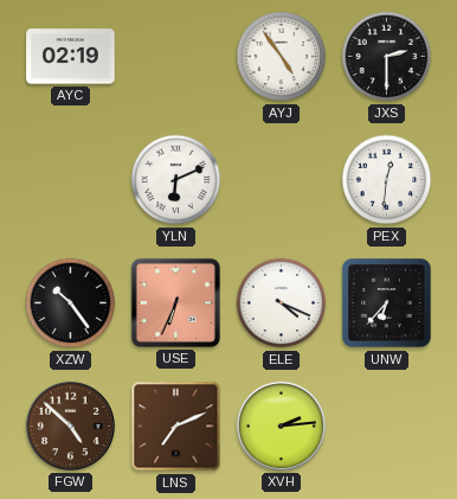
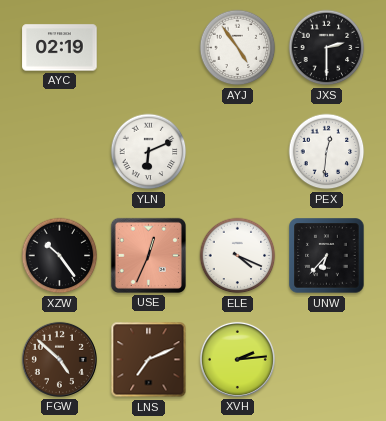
USE: 6:34 -> 12:34 (148, 255)
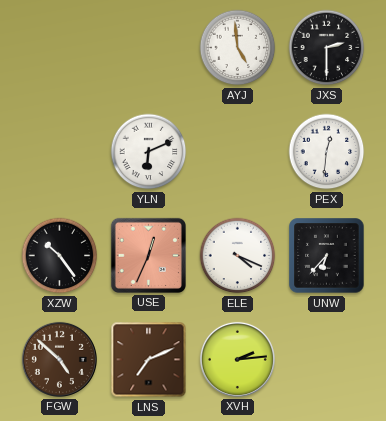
AYC: 02:19 -> none (60, 48)
AYJ: 4:54 -> 4:59 (238, 48)
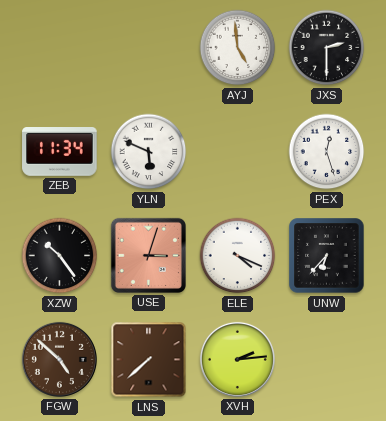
ZEB: none -> 11:34 (60, 152)
YLN: 6:11 -> 5:49 (149, 152)
PEX: 12:31 -> 12:27 (327, 152)
USE: 12:34 -> 3:03 (148, 255)
LNS: 7:11 -> 7:38 (149, 360)
